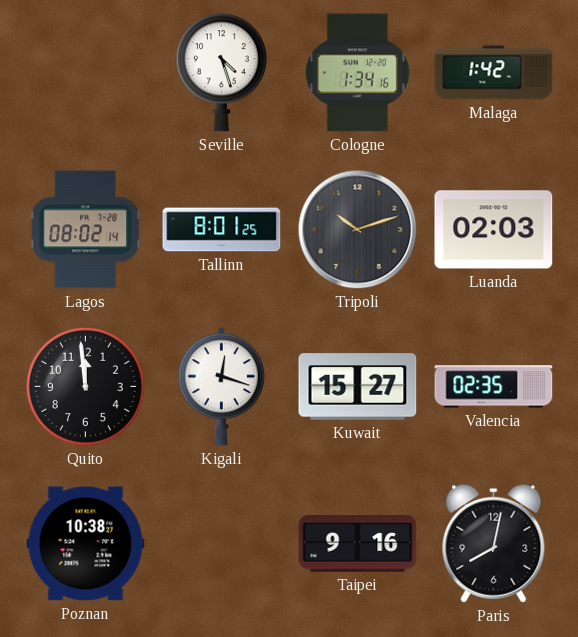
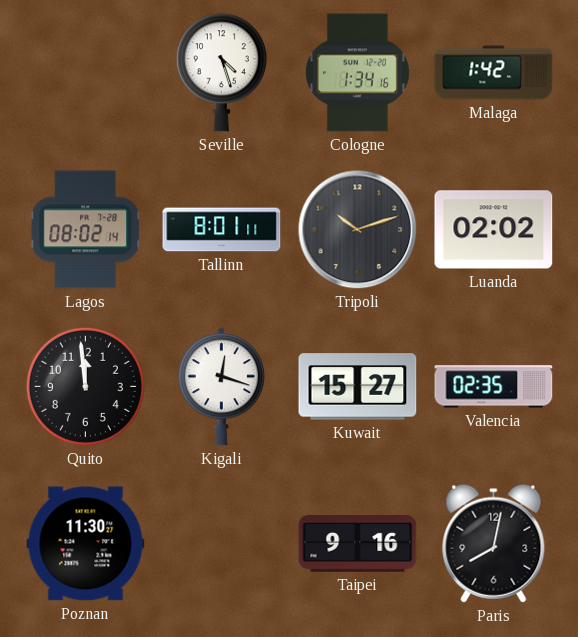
Tallinn: 8:01:25 -> 8:01:11 (222, 230)
Luanda: 02:03 -> 02:02 (494, 230)
Poznan: 10:38 -> 11:30 (86, 544)
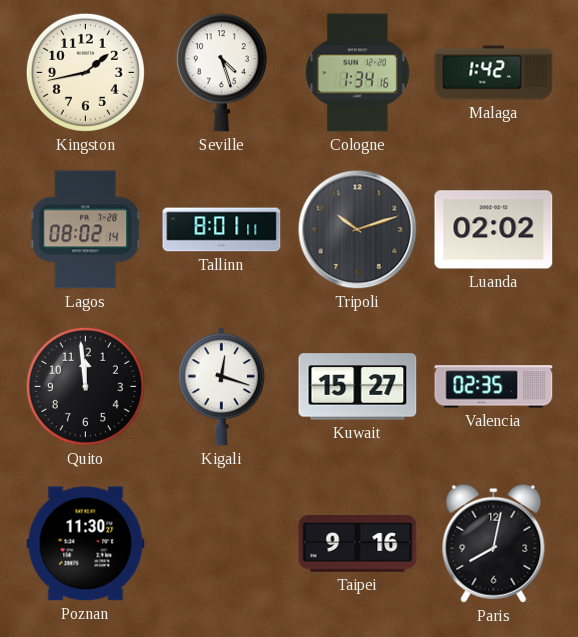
Kingston: none -> 1:43 (85, 72)
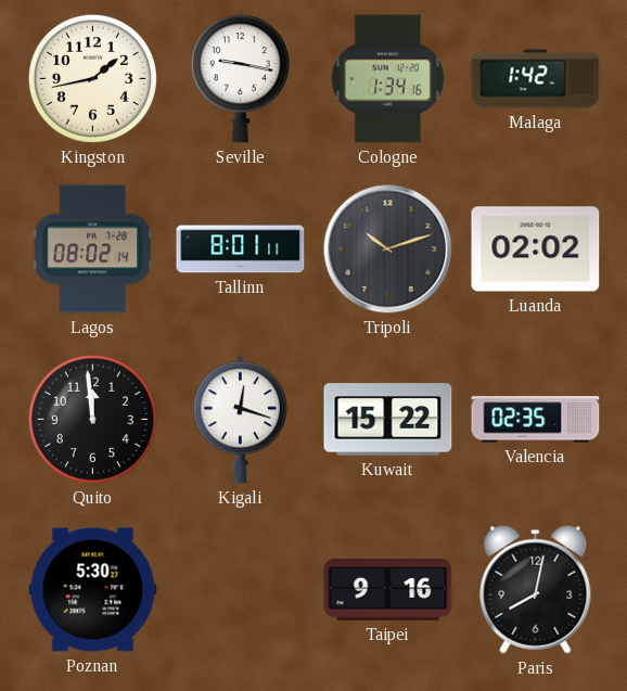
Seville: 4:27 -> 9:17 (240, 79)
Kuwait: 15:27 -> 15:22 (388, 420)
Poznan: 11:30 -> 5:30 (93, 590)
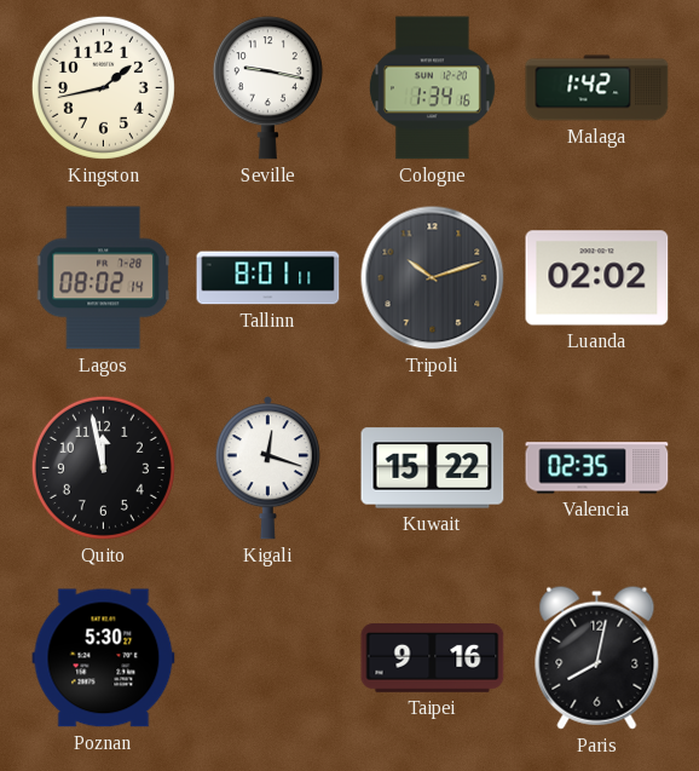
Quito: 11:59 -> 11:58 (103, 467)
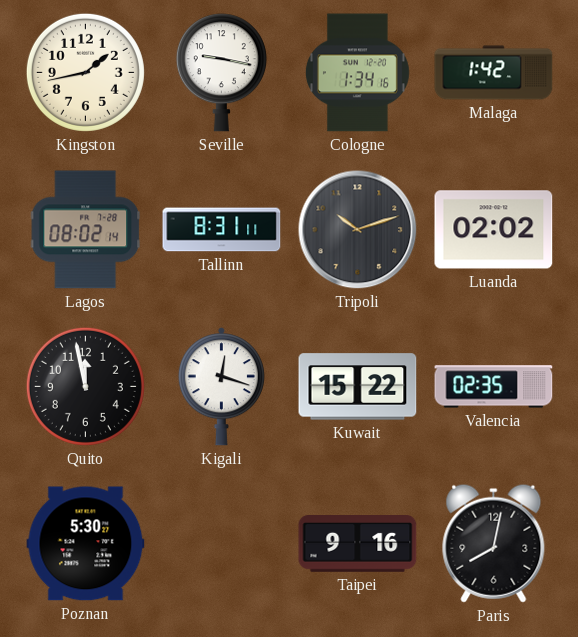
Tallinn: 8:01 -> 8:31 (222, 230)
